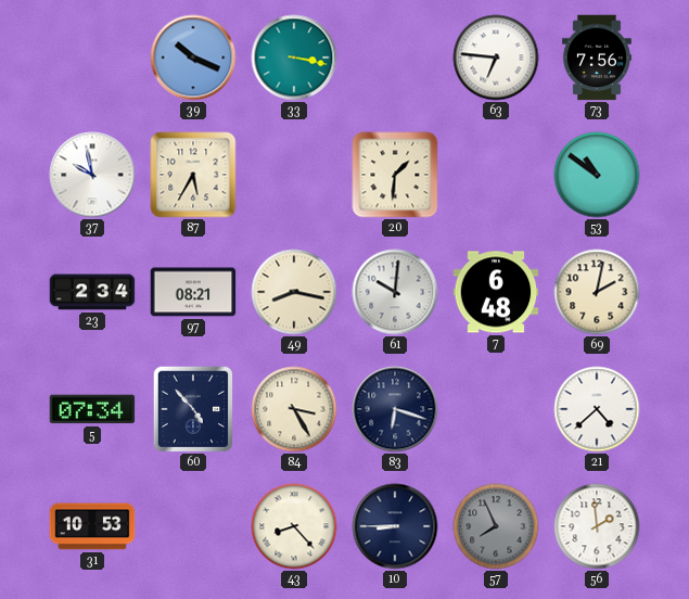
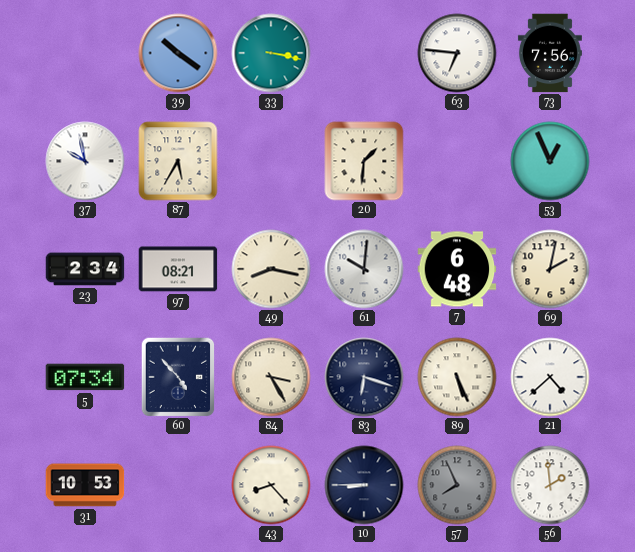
39: 10:19 -> 10:21 (178, 53)
53: 10:51 -> 12:56 (550, 161)
89: none -> 5:26 (457, 377)
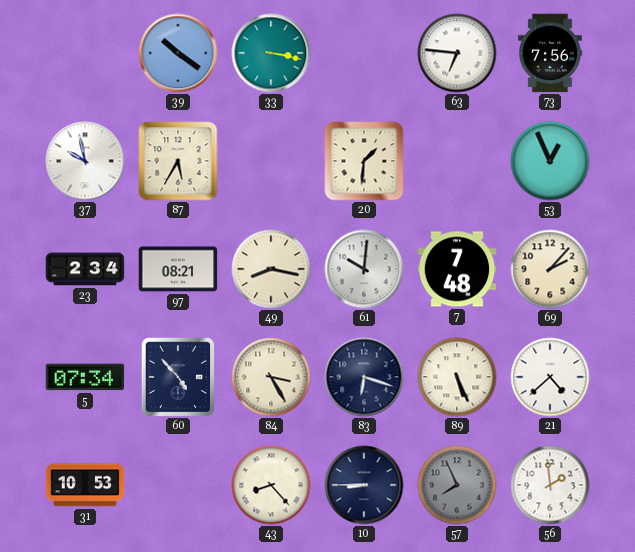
7: 6:48 -> 7:48 (457, 269)
69: 2:02 -> 2:07 (550, 269)
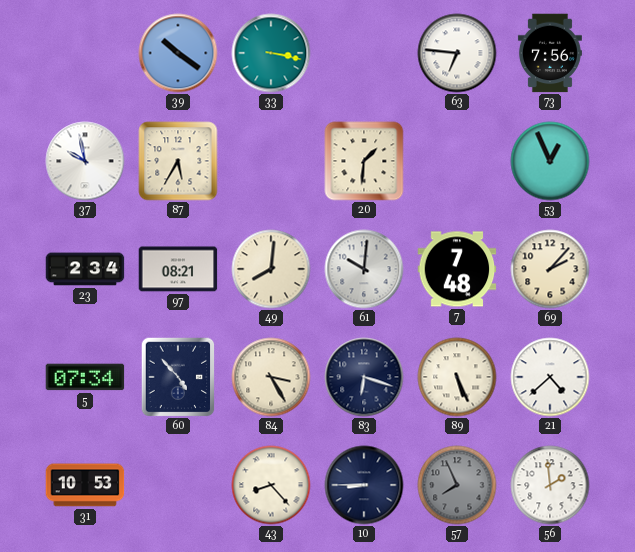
49: 8:17 -> 8:01 (271, 269)
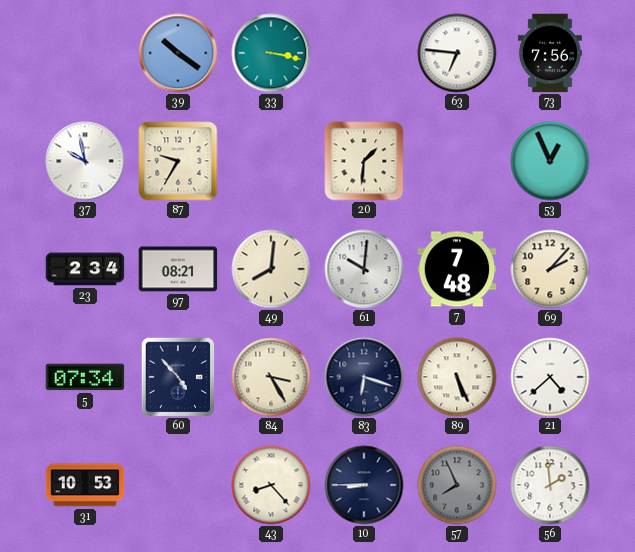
87: 5:35 -> 9:35 (178, 161)
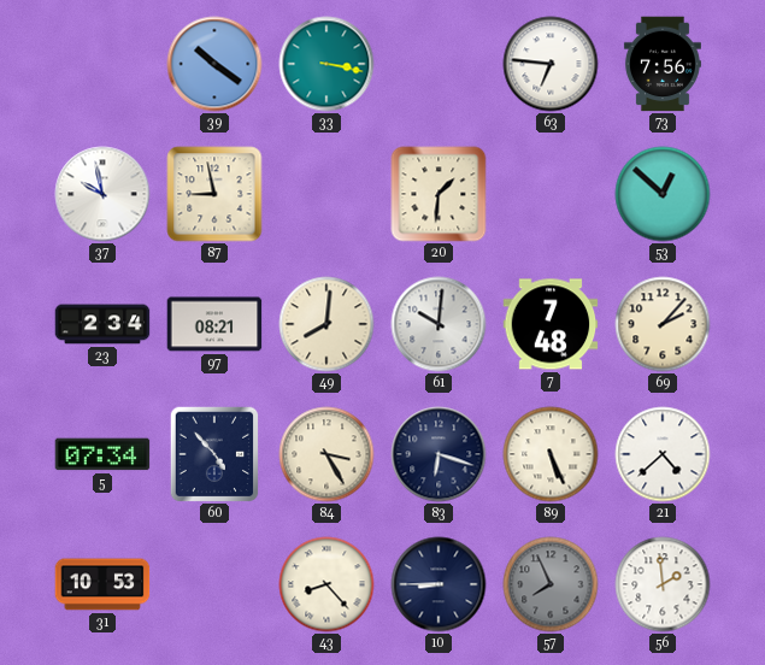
87: 9:35 -> 8:58 (214, 194)
53: 12:56 -> 12:52 (663, 194)
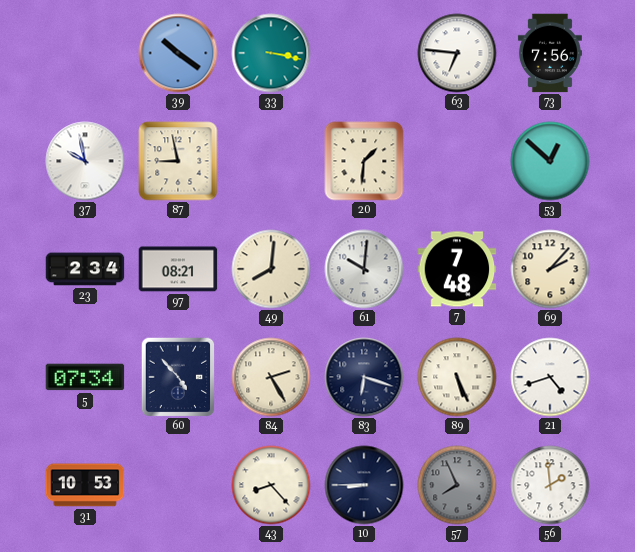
84: 3:25 -> 2:25 (271, 377)
21: 4:38 -> 4:42 (550, 377)
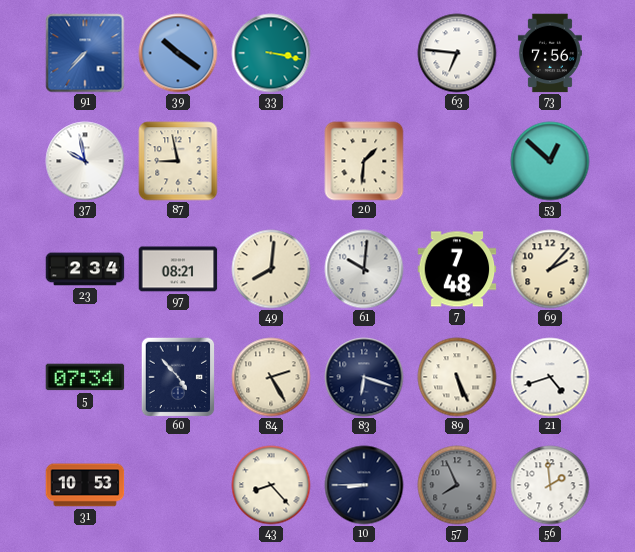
91: none -> 7:37 (85, 53)
